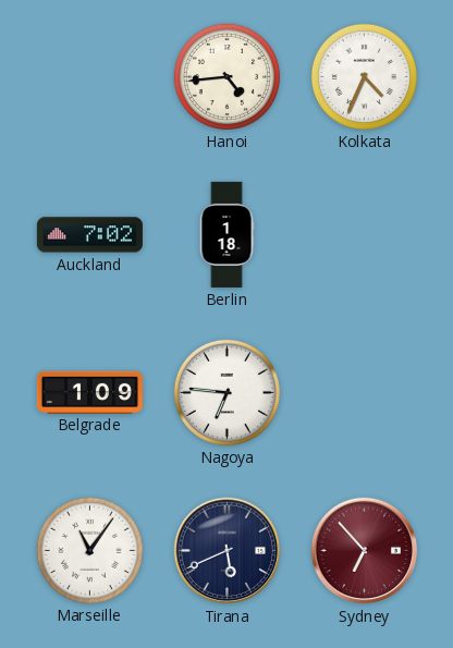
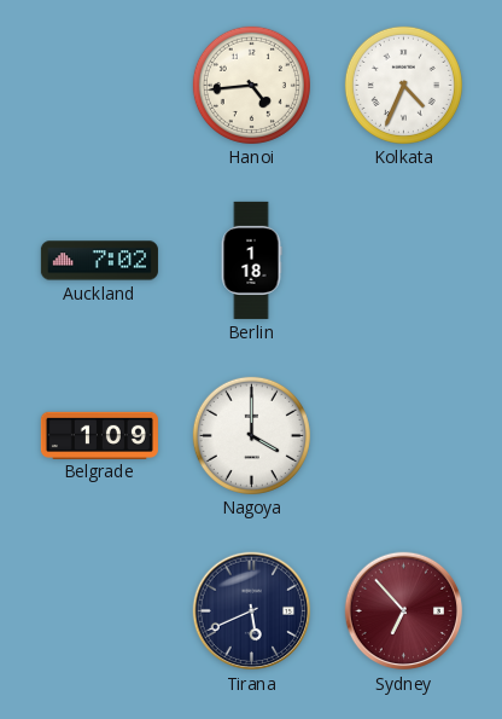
Nagoya: 6:46 -> 4:00 (251, 435)
Marseille: 11:06 -> none (89, 550)
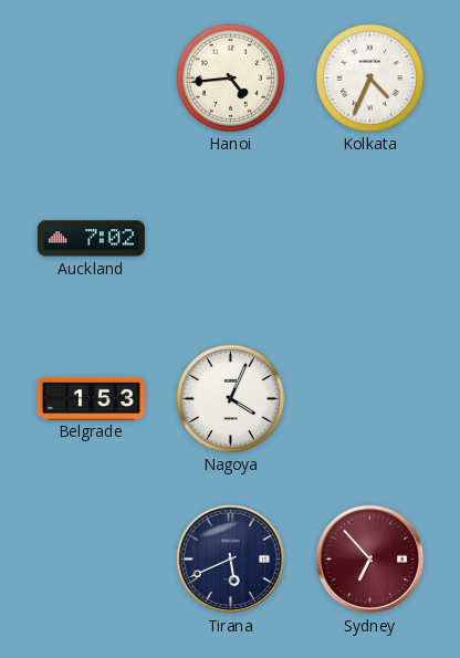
Berlin: 1:18 -> none (251, 260)
Belgrade: 1:09 -> 1:53 (91, 398)
Nagoya: 4:00 -> 4:04 (230, 398)
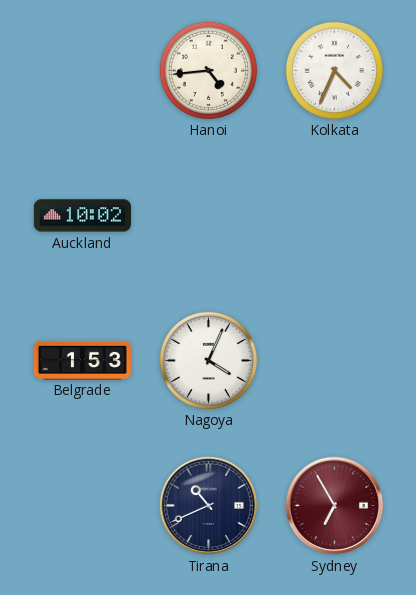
Auckland: 7:02 -> 10:02 (82, 216)
Tirana: 5:41 -> 10:41 (209, 506)
Sydney: 6:53 -> 6:55 (335, 506)
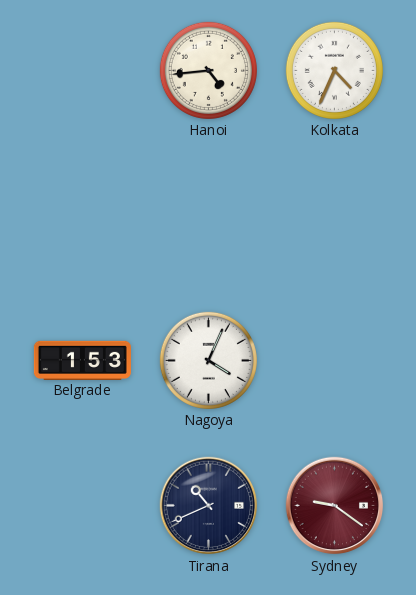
Auckland: 10:02 -> none (82, 216)
Sydney: 6:55 -> 9:21 (335, 506)
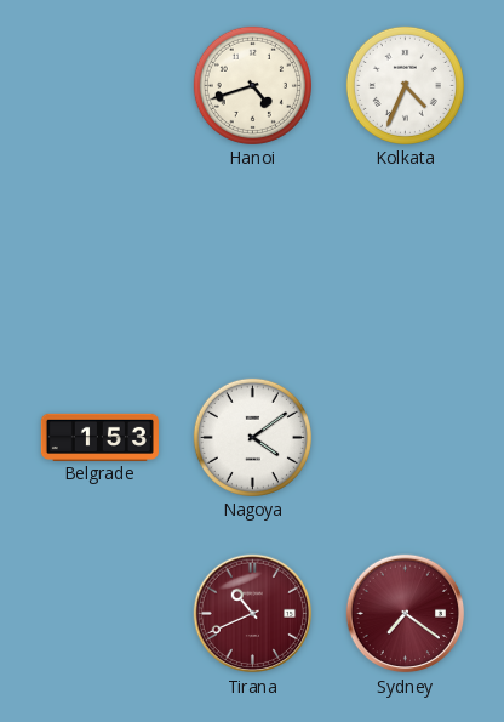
Hanoi: 4:44 -> 4:42 (252, 85)
Nagoya: 4:04 -> 4:09 (252, 437)
Tirana dial: navy -> burgundy (253, 614)
Sydney: 9:21 -> 7:21 (406, 614)
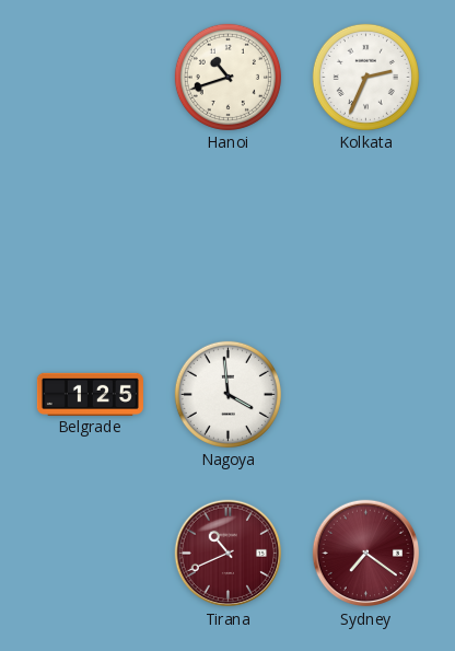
Hanoi: 4:42 -> 10:42 (227, 77)
Kolkata: 4:34 -> 2:34 (365, 77)
Belgrade: 1:53 -> 1:25 (90, 394)
Nagoya: 4:09 -> 3:59 (227, 394)
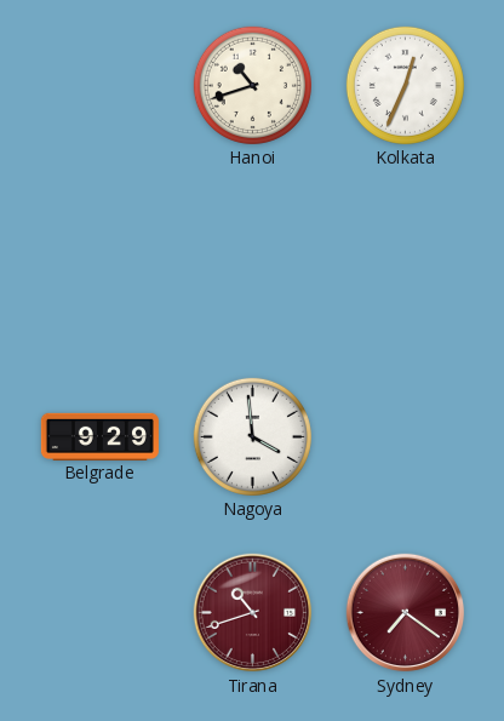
Kolkata: 2:34 -> 12:34 (405, 85)
Belgrade: 1:25 -> 9:29 (99, 436)
Tirana: 10:41 -> 10:42 (253, 613)
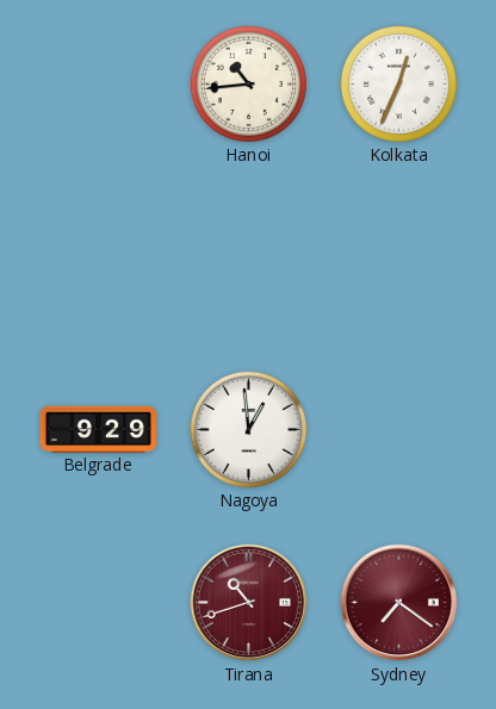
Hanoi: 10:42 -> 10:44 (248, 83)
Nagoya: 3:59 -> 12:59 (248, 429)
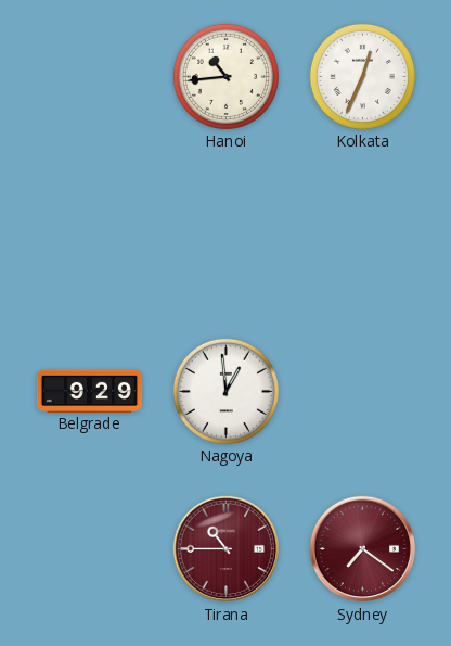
Tirana: 10:42 -> 10:45 (227, 549)
